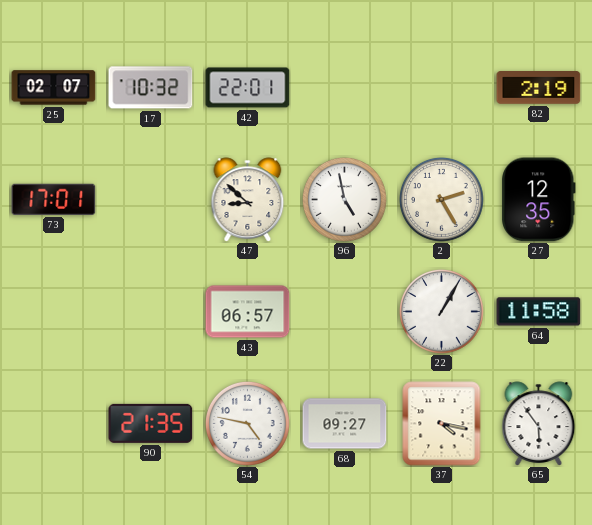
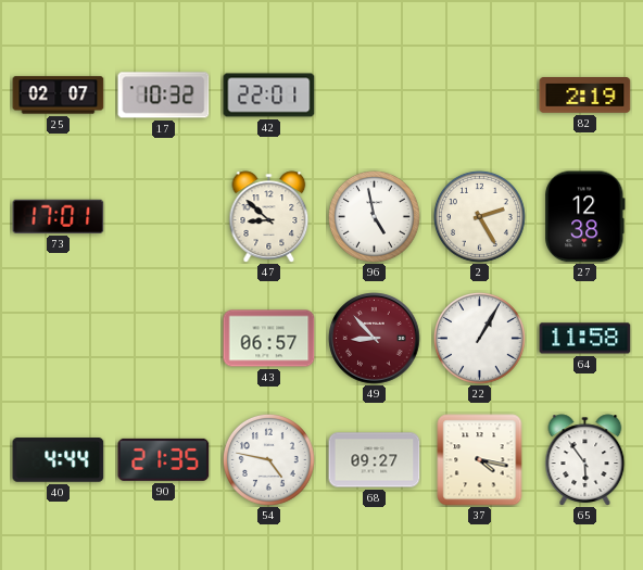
27: 12:35 -> 12:38 (585, 217)
49: none -> 8:53 (375, 339)
40: none -> 4:44 (59, 460)
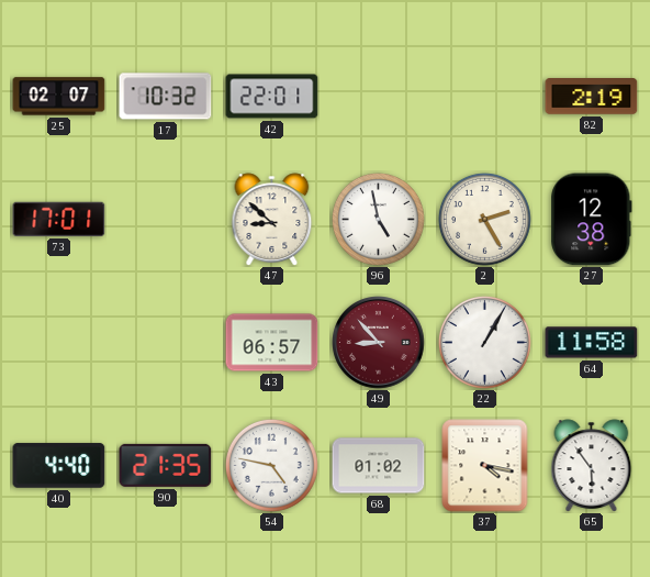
40: 4:44 -> 4:40 (59, 466)
68: 09:27 -> 01:02 (379, 466)
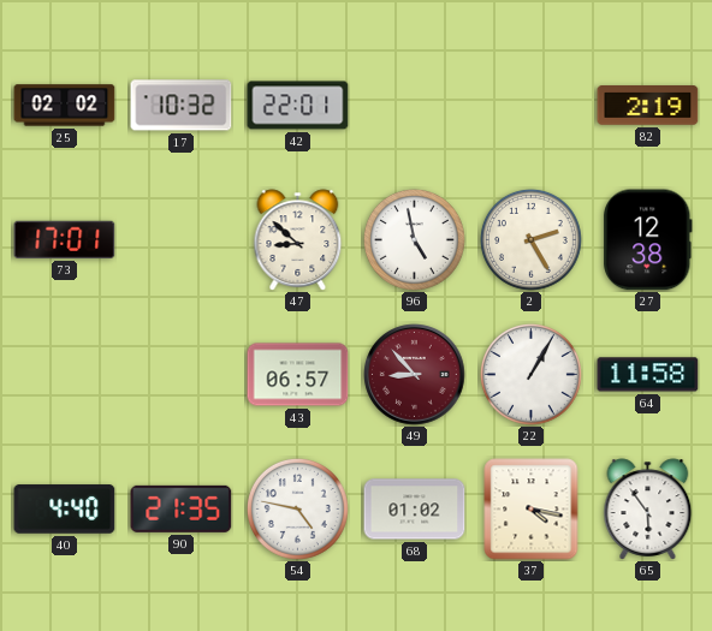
25: 02:07 -> 02:02 (65, 106)
